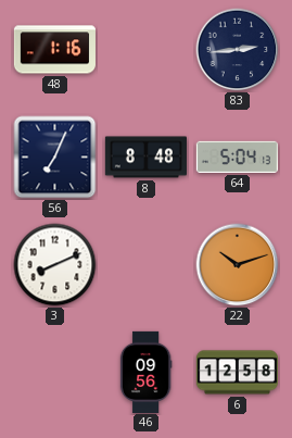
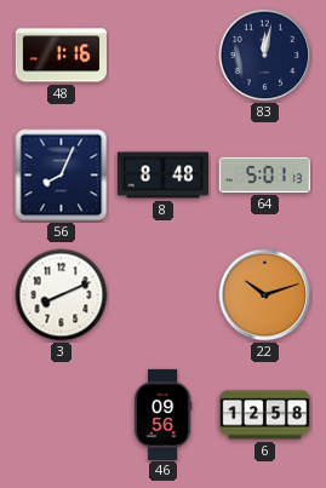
83: 2:44 -> 12:02 (265, 56)
56: 7:04 -> 8:04 (62, 176)
64: 5:04 -> 5:01 (264, 174)
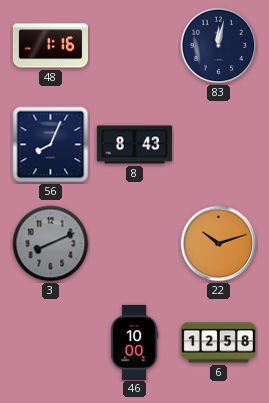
8: 8:48 -> 8:43 (134, 145)
64: 5:01 -> none (264, 174)
3 dial: white -> grey (51, 244)
46: 09:56 -> 10:00 (134, 342)
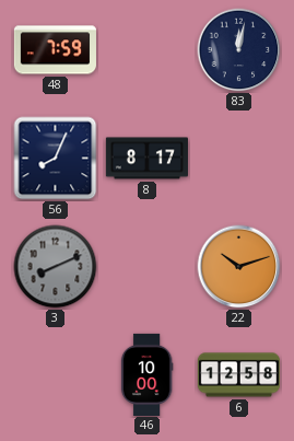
48: 1:16 -> 7:59 (55, 50)
8: 8:43 -> 8:17 (146, 159)
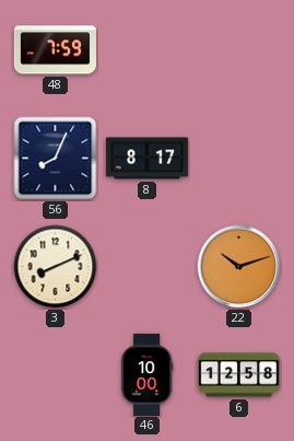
83: 12:02 -> none (239, 50)
3 dial: grey -> cream (56, 267)
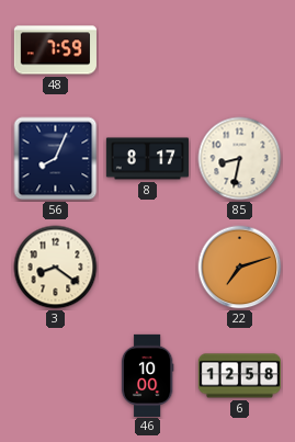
85: none -> 8:32 (240, 159)
3: 8:11 -> 8:21 (56, 268)
22: 10:12 -> 7:12 (240, 268)
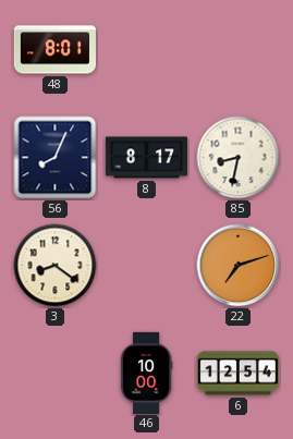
48: 7:59 -> 8:01 (54, 50)
6: 12:58 -> 12:54 (237, 374)
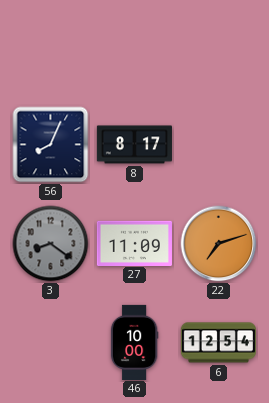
48: 8:01 -> none (54, 50)
85: 8:32 -> none (239, 158)
3 dial: cream -> grey (51, 244)
27: none -> 11:09 (134, 243)
